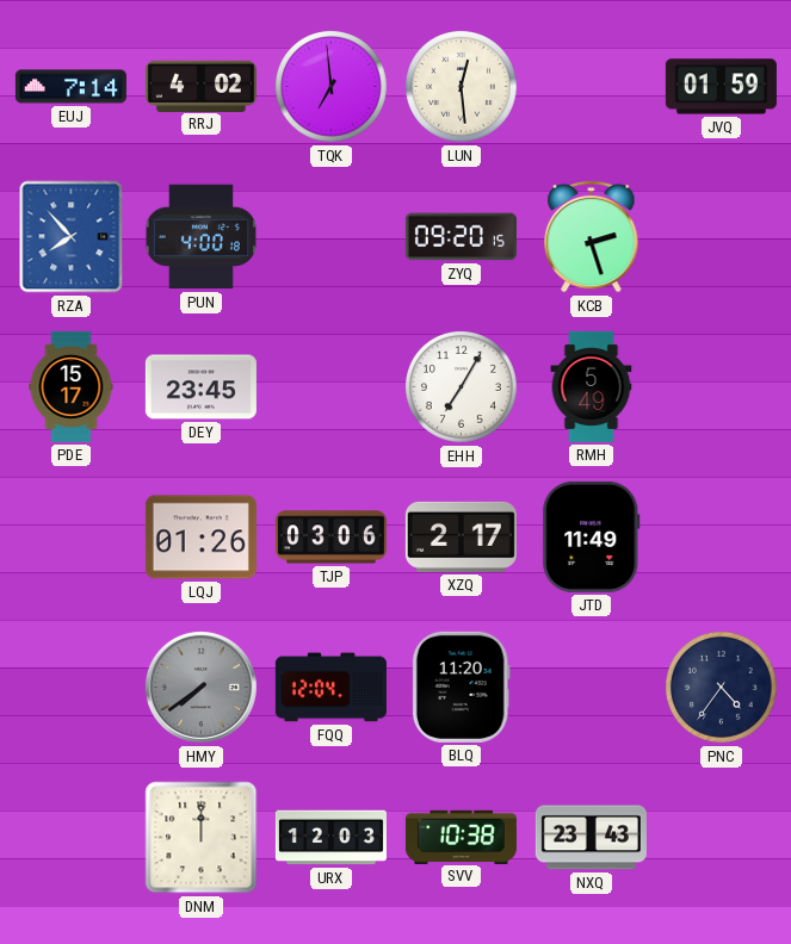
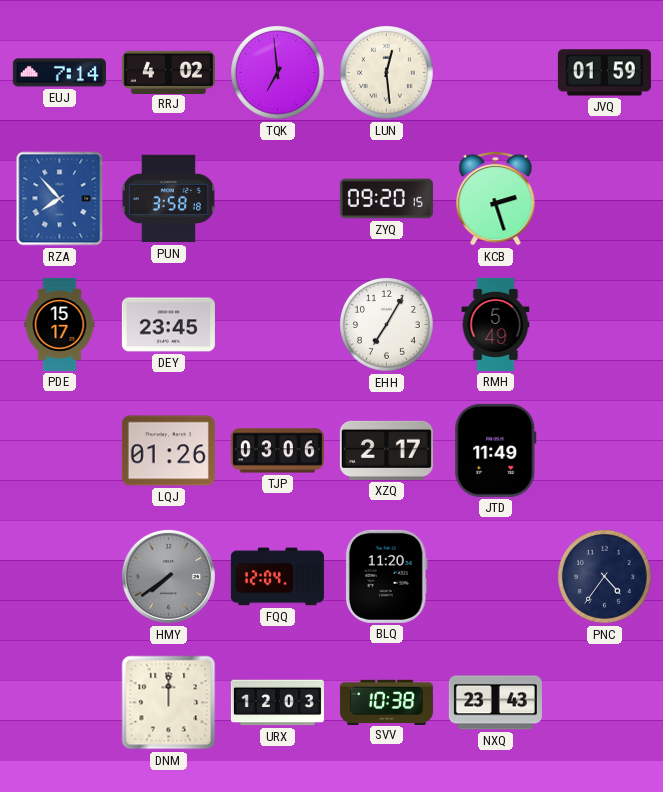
PUN: 4:00 -> 3:58 (168, 199)
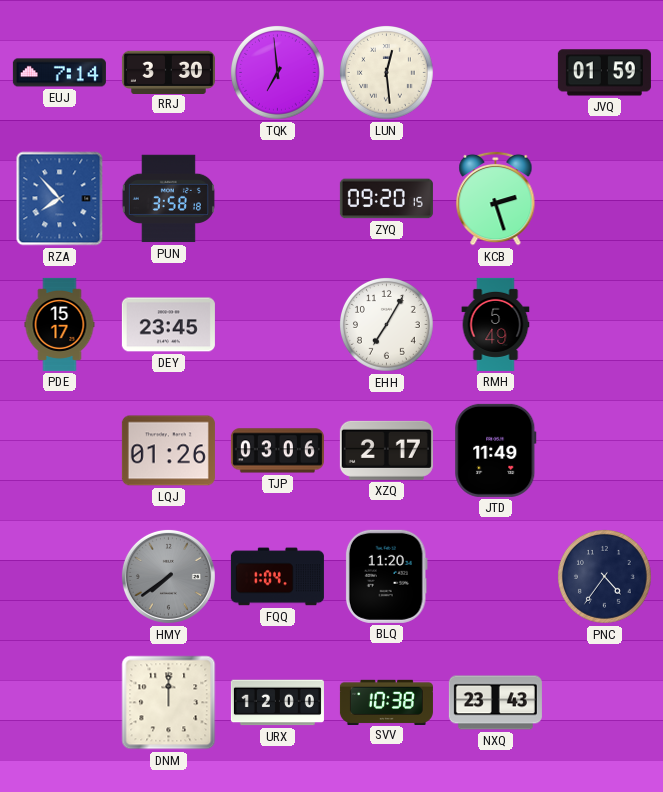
RRJ: 4:02 -> 3:30 (168, 72)
FQQ: 12:04 -> 1:04 (277, 577)
URX: 12:03 -> 12:00 (277, 703)
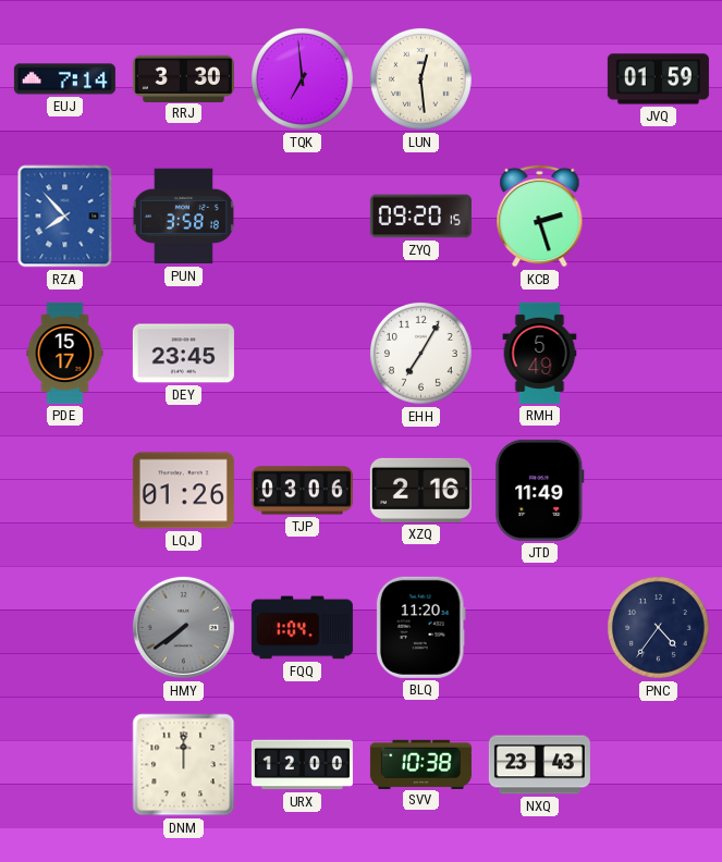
XZQ: 2:17 -> 2:16 (420, 490)
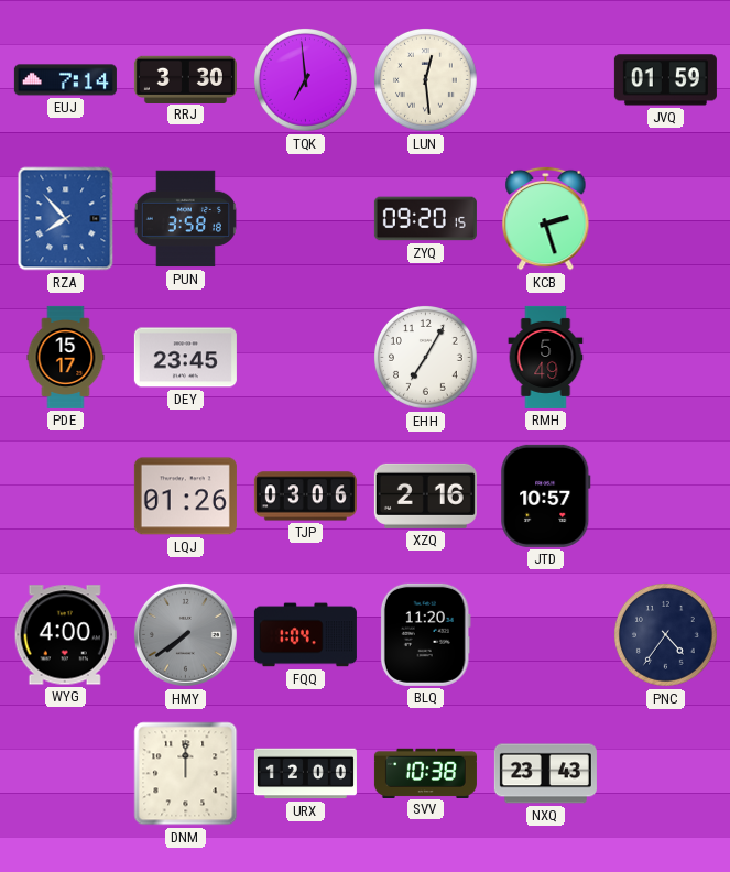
JTD: 11:49 -> 10:57 (546, 495)
WYG: none -> 4:00 (65, 635)
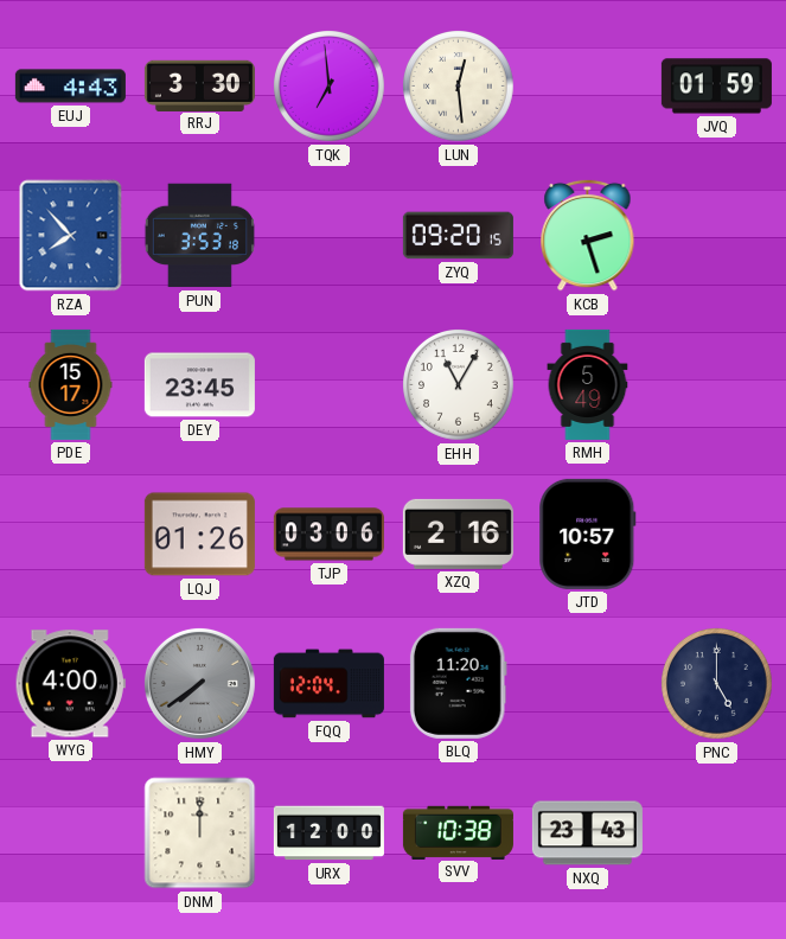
EUJ: 7:14 -> 4:43 (70, 87)
PUN: 3:58 -> 3:53 (199, 236)
EHH: 7:05 -> 11:05 (459, 385)
FQQ: 1:04 -> 12:04 (328, 684)
PNC: 4:36 -> 5:00 (717, 684)
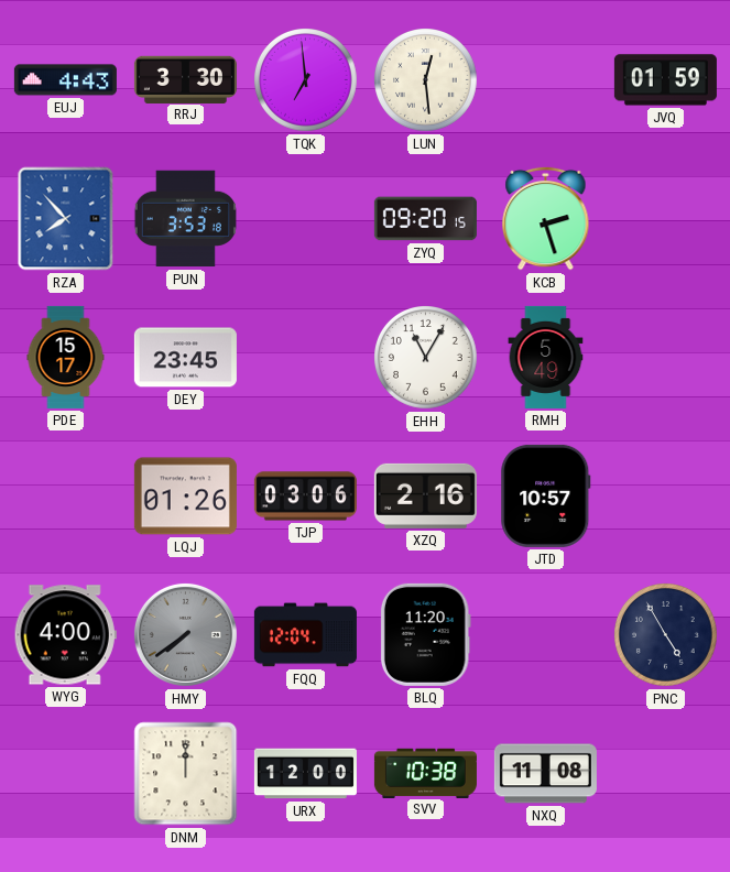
PNC: 5:00 -> 4:55 (666, 635)
NXQ: 23:43 -> 11:08 (545, 774)
